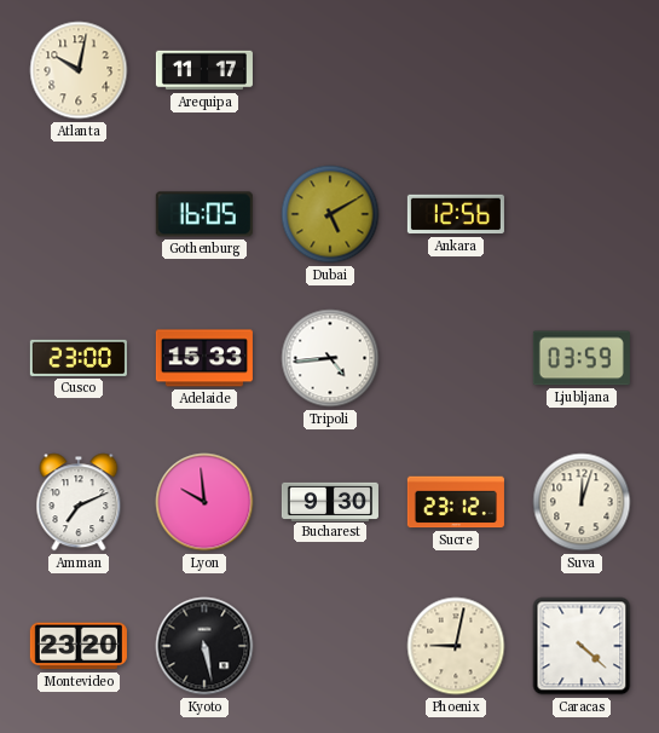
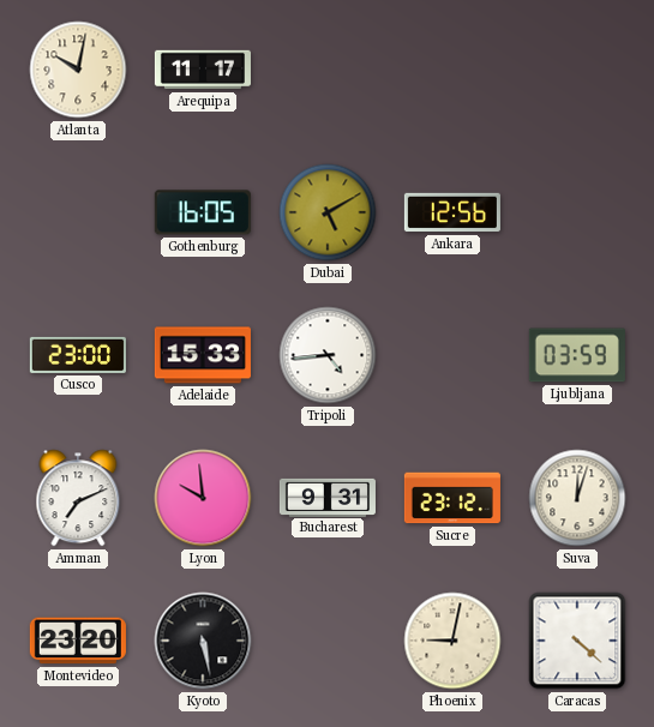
Bucharest: 9:30 -> 9:31 (328, 497)
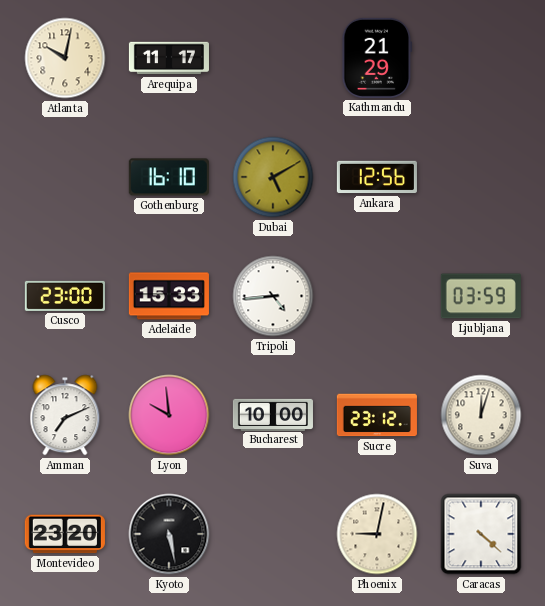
Kathmandu: none -> 21:29 (377, 58)
Gothenburg: 16:05 -> 16:10 (169, 177)
Bucharest: 9:31 -> 10:00 (273, 414)
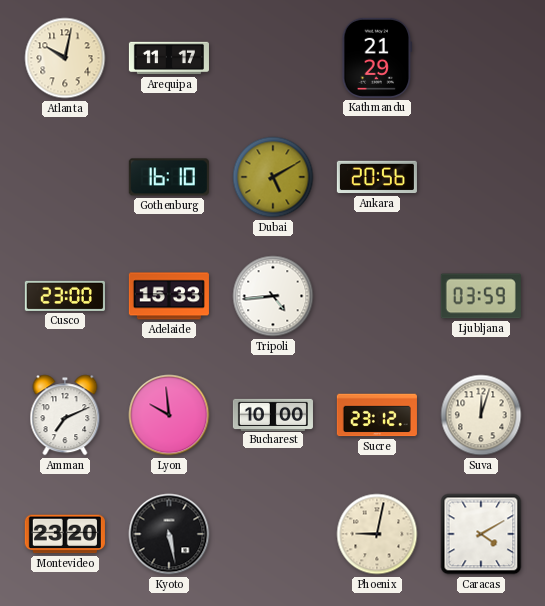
Ankara: 12:56 -> 20:56 (377, 177)
Caracas: 4:22 -> 4:10 (481, 534)
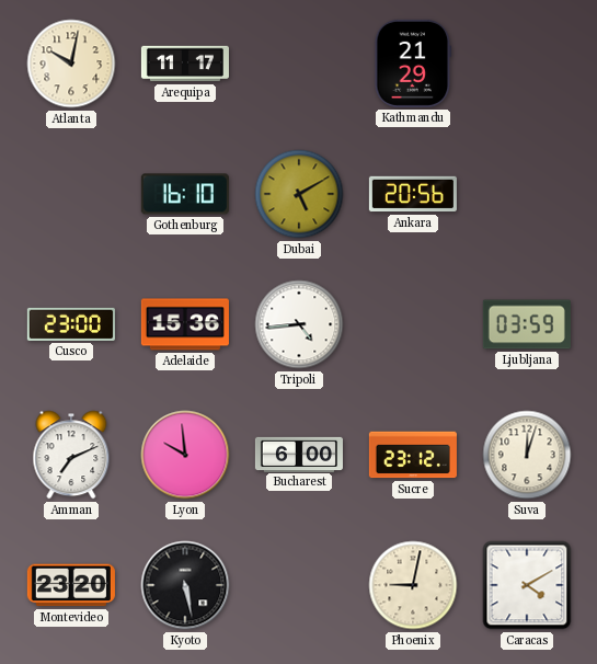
Adelaide: 15:33 -> 15:36 (185, 324)
Bucharest: 10:00 -> 6:00 (299, 454)
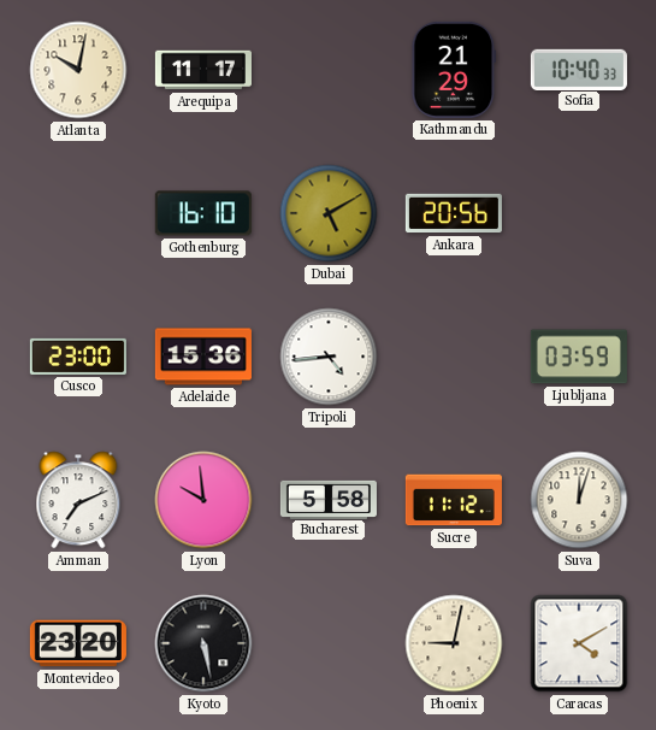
Sofia: none -> 10:40 (579, 69)
Bucharest: 6:00 -> 5:58 (329, 499)
Sucre: 23:12 -> 11:12 (454, 500)
